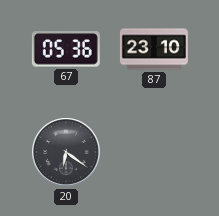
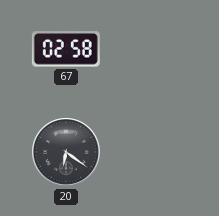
67: 05:36 -> 02:58 (66, 49)
87: 23:10 -> none (154, 49)
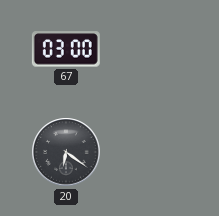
67: 02:58 -> 03:00 (66, 49)
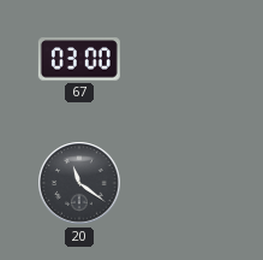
20: 6:21 -> 11:21 (79, 183)
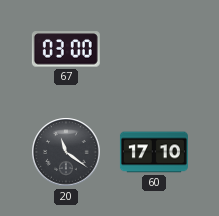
60: none -> 17:10 (154, 152)
